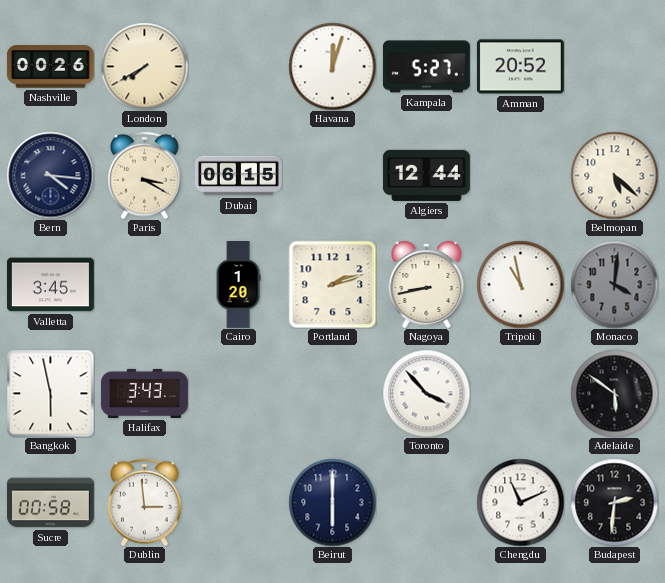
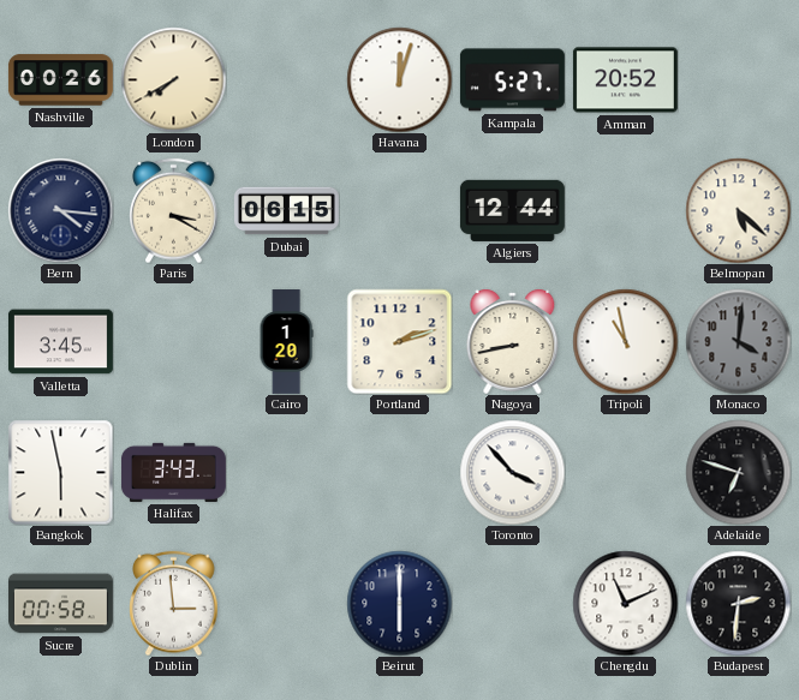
Adelaide: 5:51 -> 6:48 (738, 472)
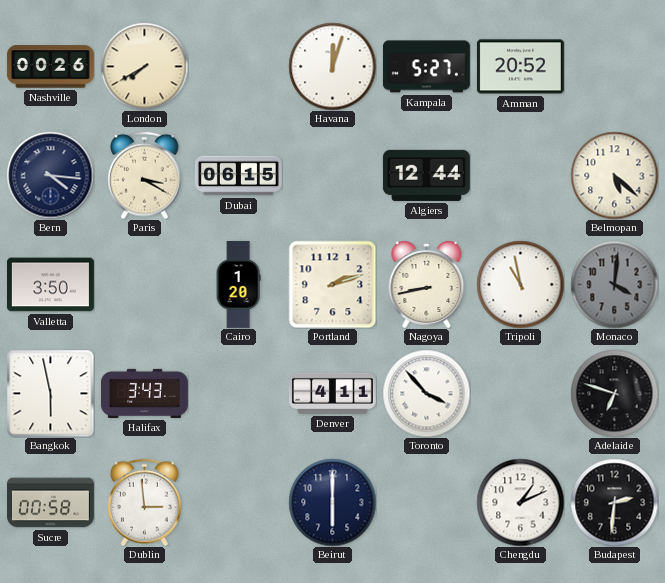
Valletta: 3:45 -> 3:50 (50, 285)
Denver: none -> 4:11 (332, 393)
Chengdu: 11:11 -> 1:11 (520, 502)
